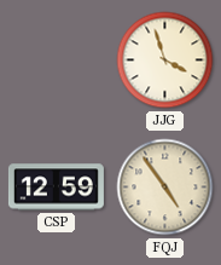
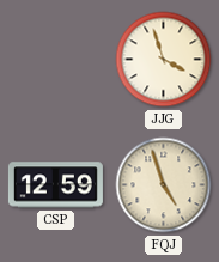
FQJ: 4:54 -> 4:57 (164, 185)
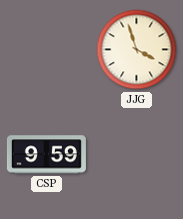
CSP: 12:59 -> 9:59 (46, 155)
FQJ: 4:57 -> none (164, 185)
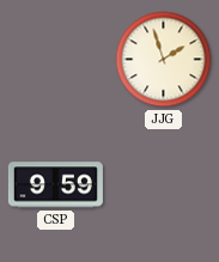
JJG: 3:57 -> 1:57 (164, 60)
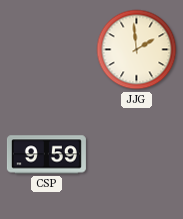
JJG: 1:57 -> 1:59 (137, 50)
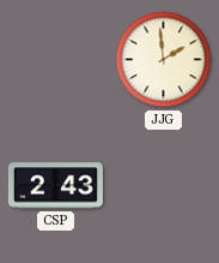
CSP: 9:59 -> 2:43 (55, 186)
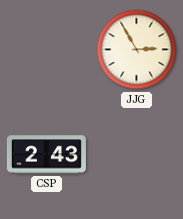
JJG: 1:59 -> 2:55 (137, 50)
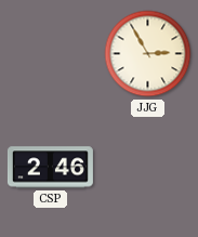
CSP: 2:43 -> 2:46 (50, 168)
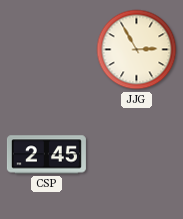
CSP: 2:46 -> 2:45 (46, 155)
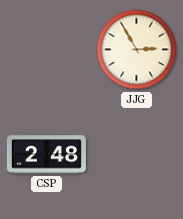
CSP: 2:45 -> 2:48 (46, 155)
